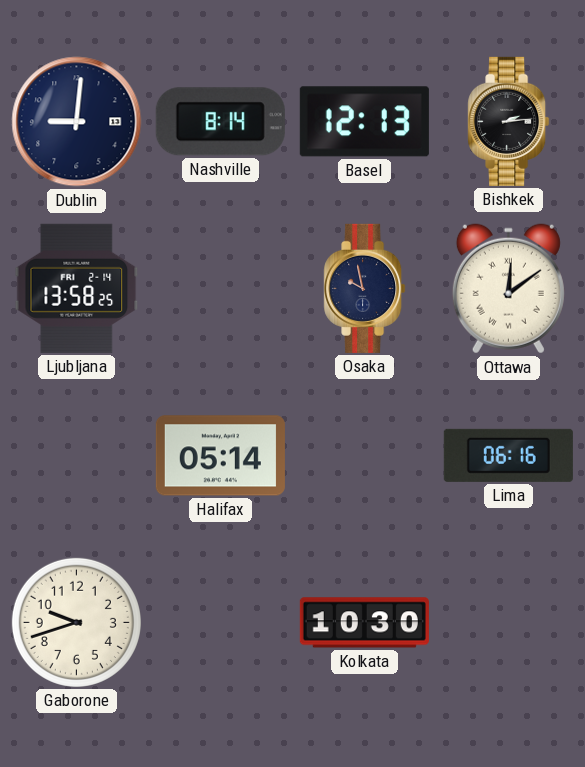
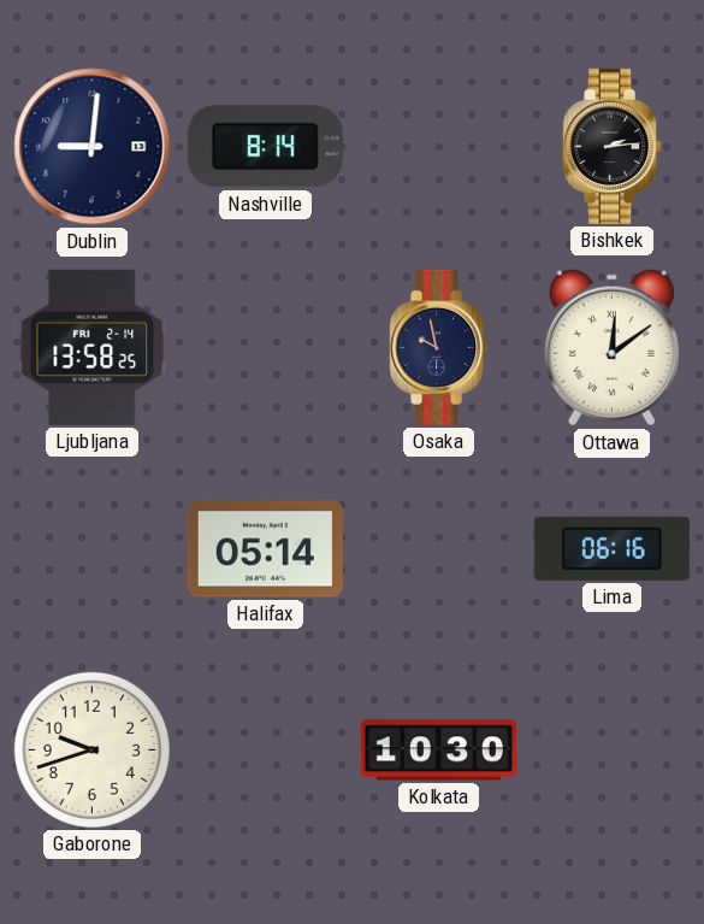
Basel: 12:13 -> none (364, 122)
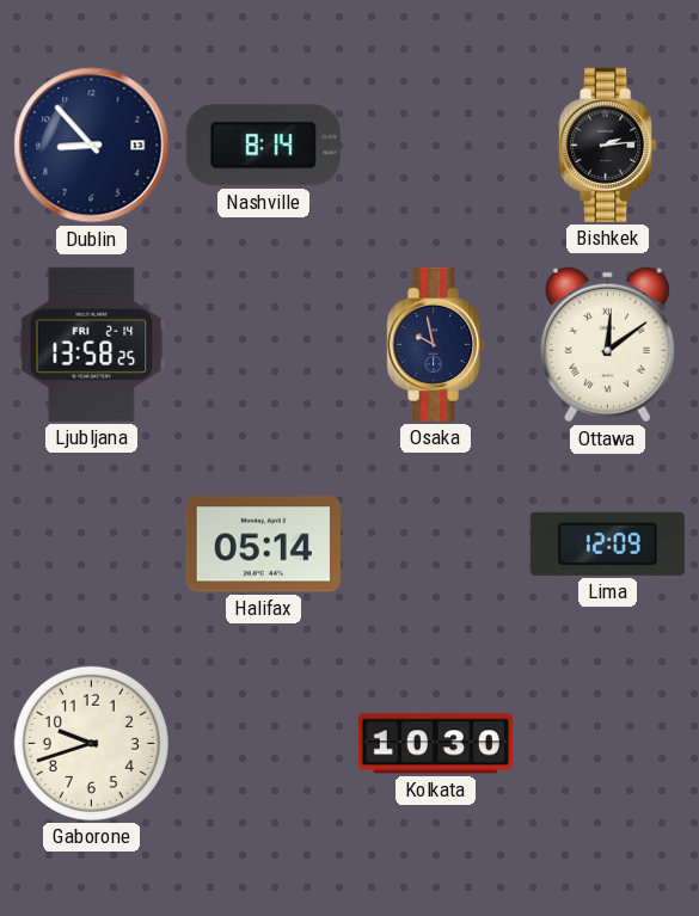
Dublin: 9:01 -> 8:53 (92, 146)
Lima: 06:16 -> 12:09 (607, 543)
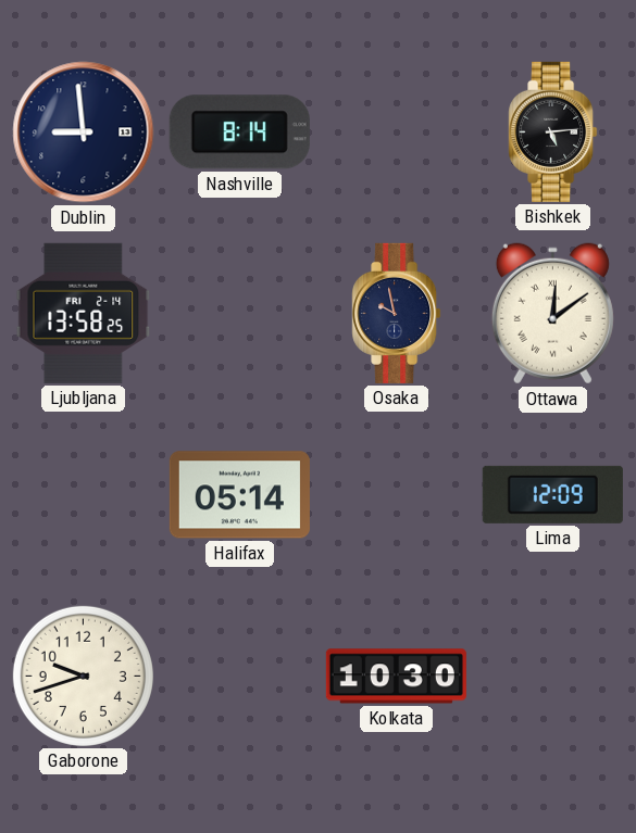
Dublin: 8:53 -> 8:59 (84, 132)
Bishkek: 2:14 -> 5:14 (553, 131)
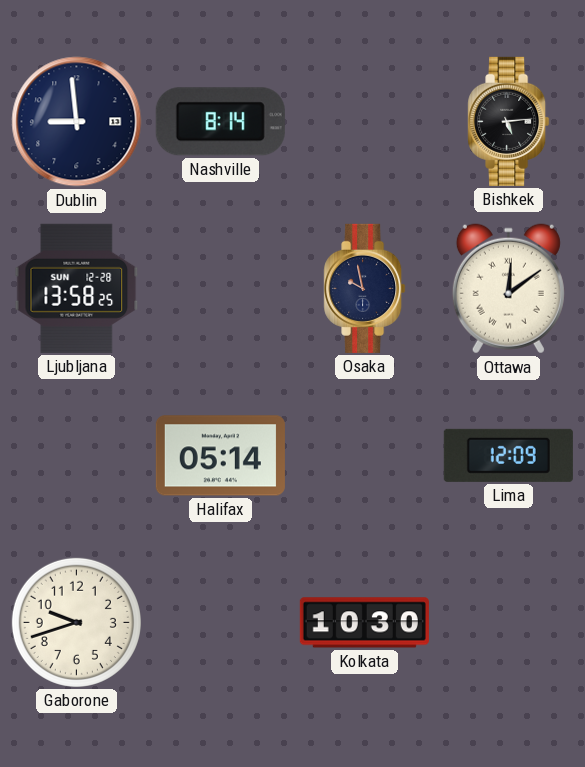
Ljubljana date: FRI 2-14 -> SUN 12-28 (77, 288)
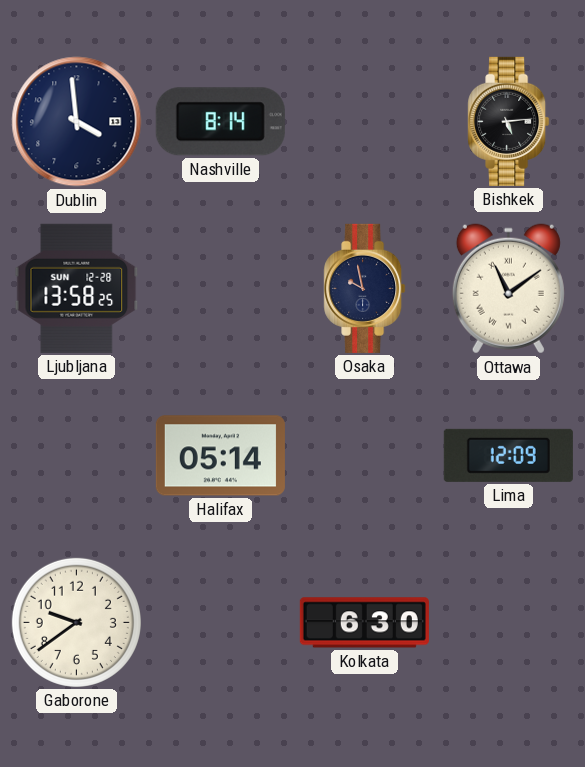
Dublin: 8:59 -> 3:59 (77, 122)
Ottawa: 12:09 -> 11:09 (508, 289)
Gaborone: 9:42 -> 9:39 (76, 622)
Kolkata: 10:30 -> 6:30 (364, 623)
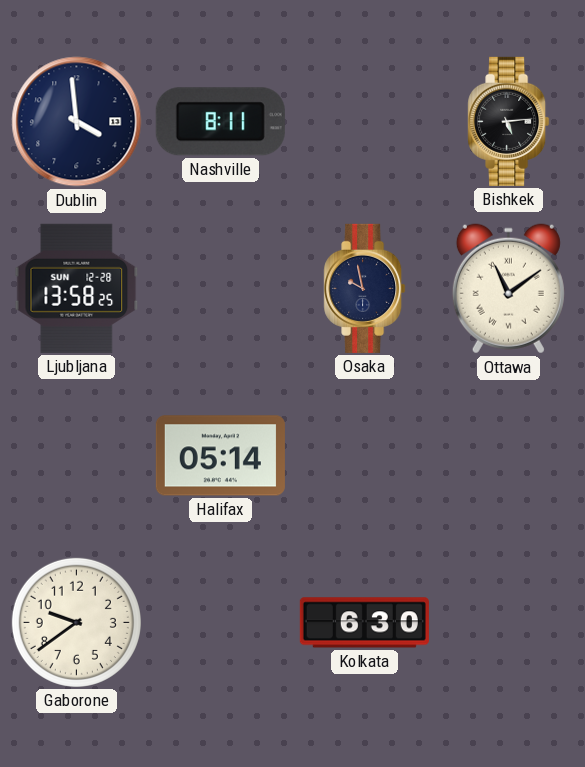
Nashville: 8:14 -> 8:11 (220, 122)
Lima: 12:09 -> none (508, 455)
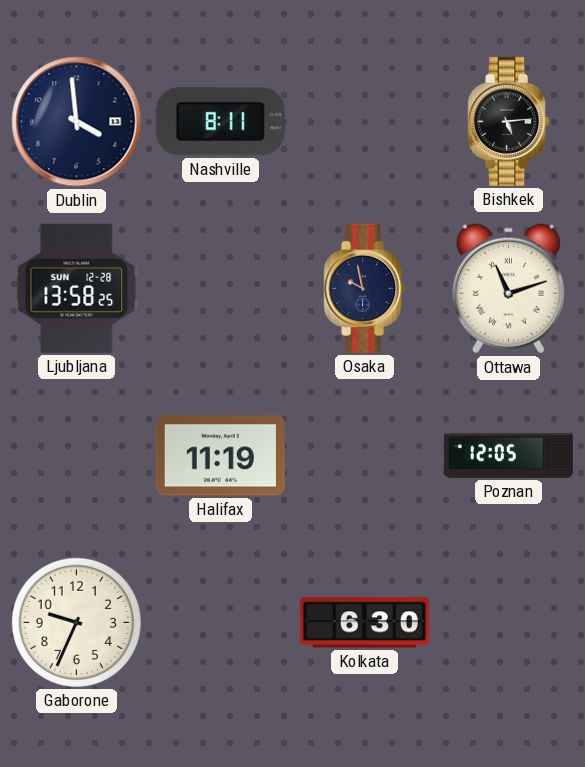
Ottawa: 11:09 -> 11:12 (508, 289)
Halifax: 05:14 -> 11:19 (220, 456)
Poznan: none -> 12:05 (508, 456)
Gaborone: 9:39 -> 9:34 (76, 622)
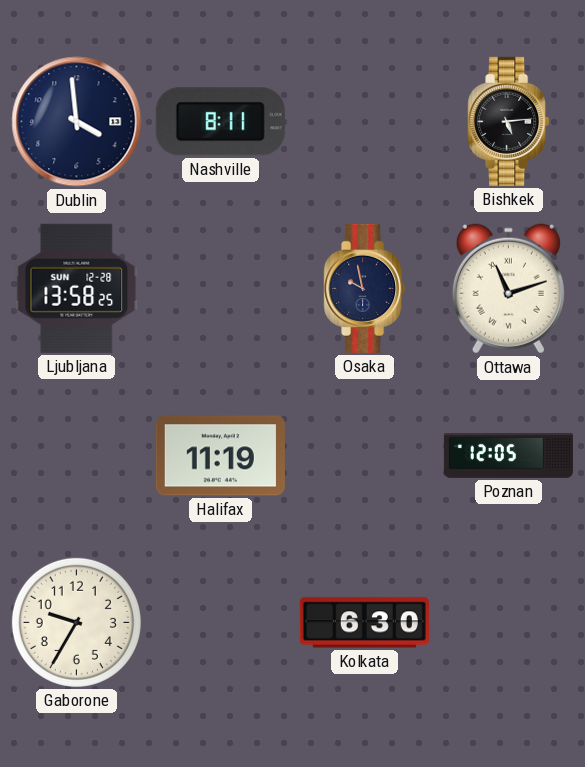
Gaborone: 9:34 -> 9:35 (76, 622)
